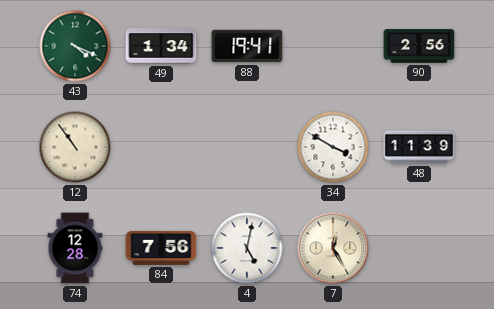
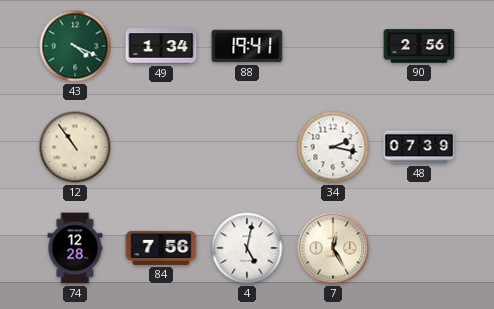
34: 3:50 -> 2:17 (333, 147)
48: 11:39 -> 07:39 (419, 147)
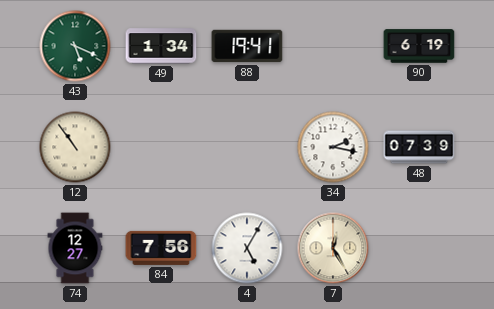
43: 4:19 -> 5:19 (75, 46)
90: 2:56 -> 6:19 (419, 46)
74: 12:28 -> 12:27 (75, 248)
4: 5:02 -> 5:05 (247, 248)
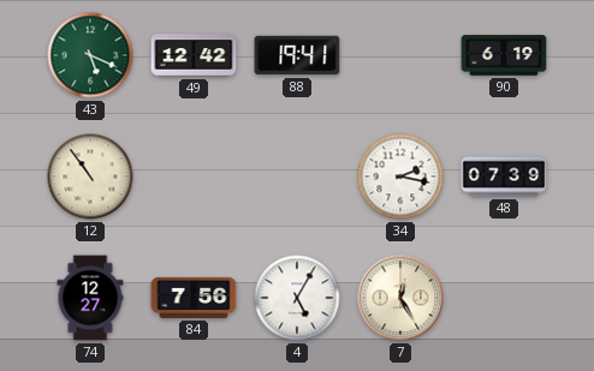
49: 1:34 -> 12:42 (194, 55)
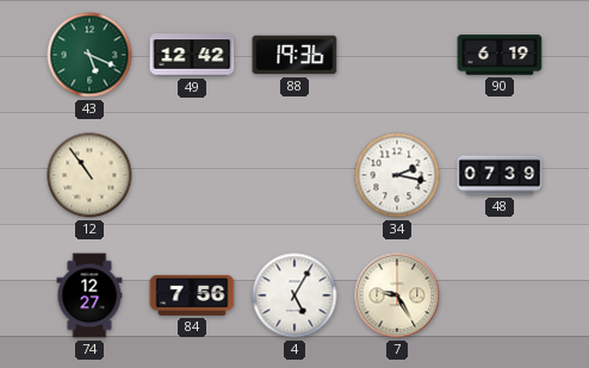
88: 19:41 -> 19:36 (294, 55)
7: 12:25 -> 9:25 (397, 295)
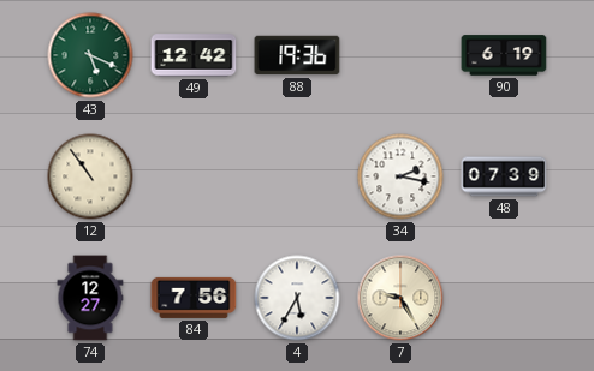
4: 5:05 -> 5:35 (297, 298)
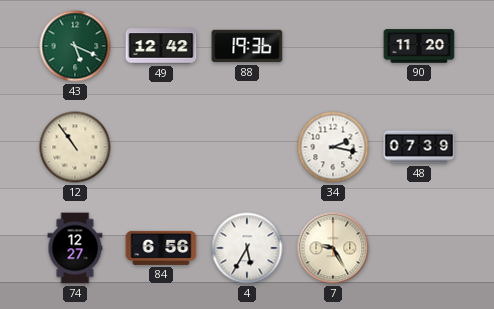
90: 6:19 -> 11:20 (419, 46)
84: 7:56 -> 6:56 (161, 248)
